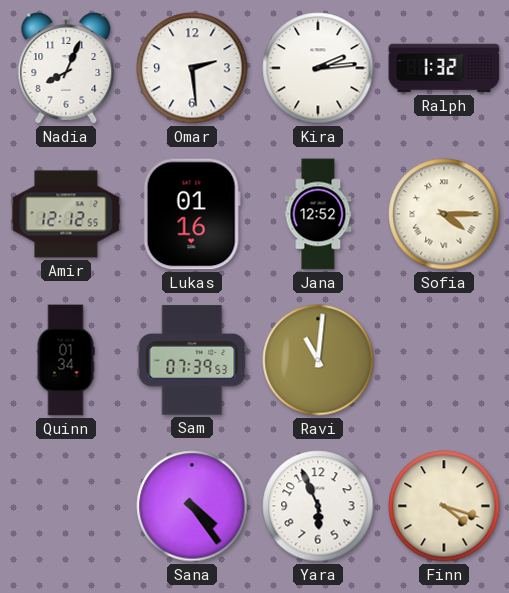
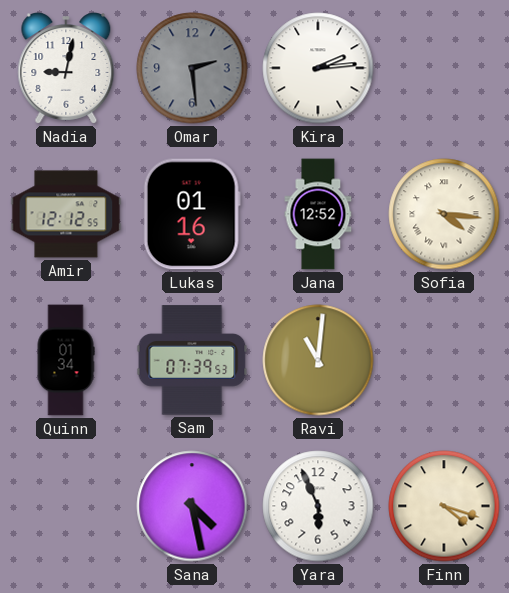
Nadia: 8:04 -> 9:02 (66, 68)
Omar dial: white -> grey (192, 68)
Ralph: 1:32 -> none (444, 68)
Sofia: 4:15 -> 4:16 (444, 214)
Sana: 4:24 -> 4:28 (192, 506)
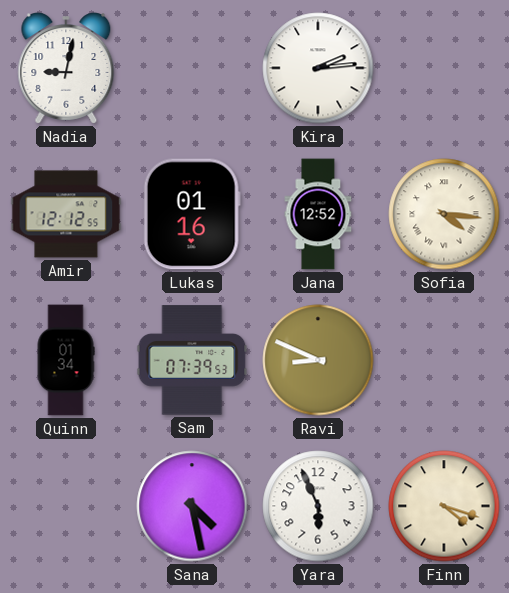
Omar: 2:29 -> none (192, 68)
Ravi: 11:01 -> 8:49 (318, 360)
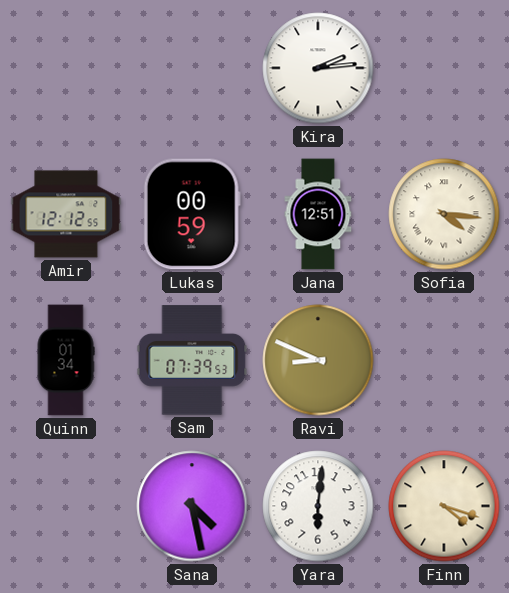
Nadia: 9:02 -> none (66, 68)
Lukas: 01:16 -> 00:59 (192, 214)
Jana: 12:52 -> 12:51 (318, 214)
Yara: 5:56 -> 6:01 (318, 506)
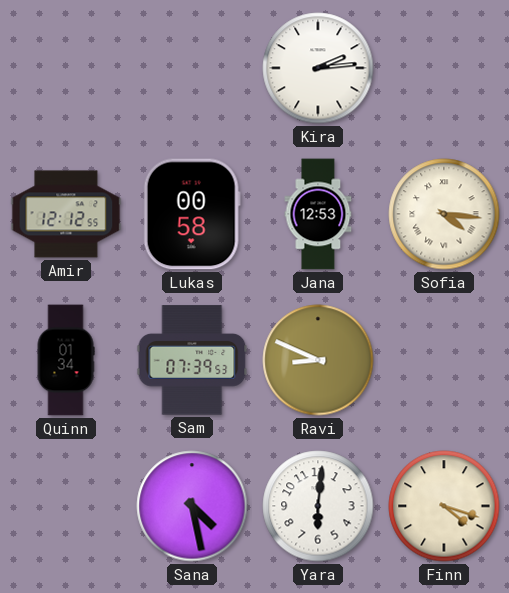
Lukas: 00:59 -> 00:58 (192, 214)
Jana: 12:51 -> 12:53 (318, 214)
